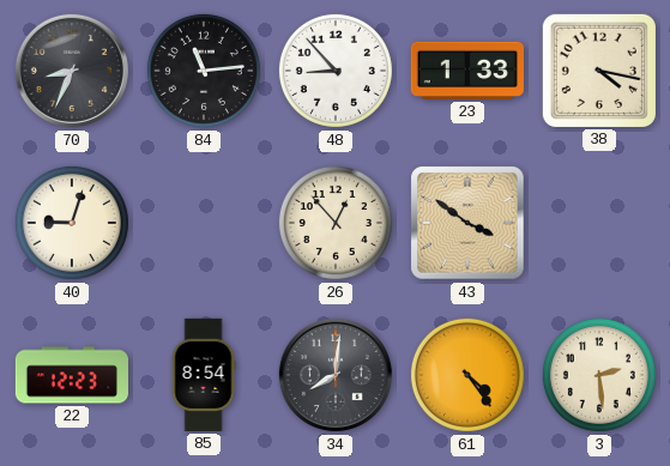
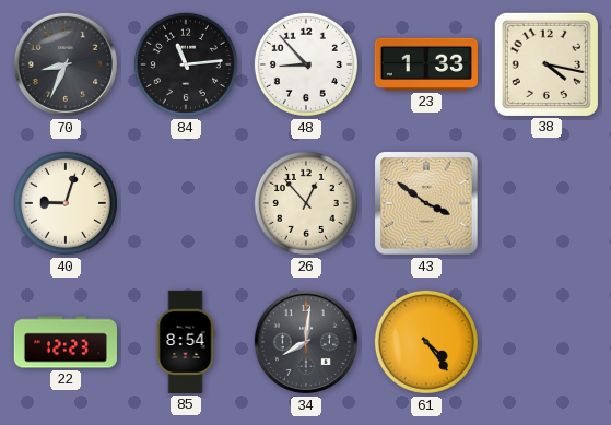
3: 2:29 -> none (599, 375)
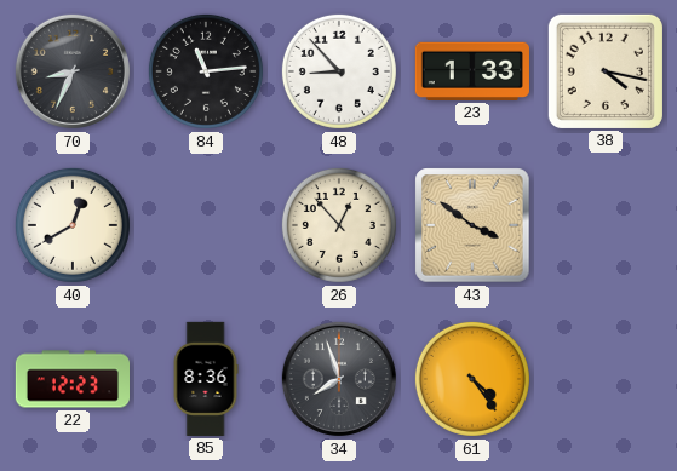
40: 9:03 -> 12:40 (73, 225)
85: 8:54 -> 8:36 (206, 379)
34: 8:01 -> 7:57 (339, 379)
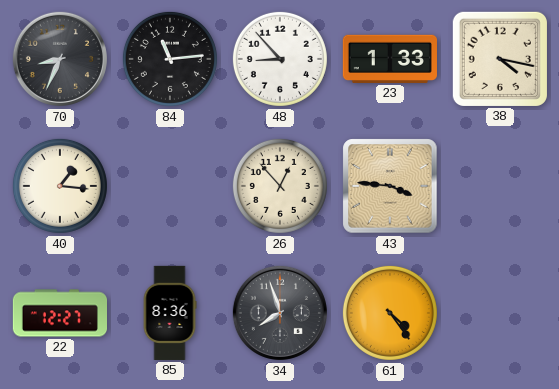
40: 12:40 -> 1:16 (60, 186)
43: 3:51 -> 3:46 (390, 186)
22: 12:23 -> 12:27 (59, 313)
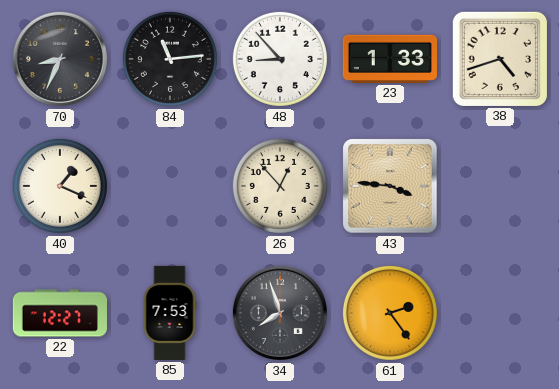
38: 4:17 -> 4:42 (500, 59)
40: 1:16 -> 1:19 (60, 186)
85: 8:36 -> 7:53 (170, 313)
61: 4:24 -> 2:24 (390, 313)
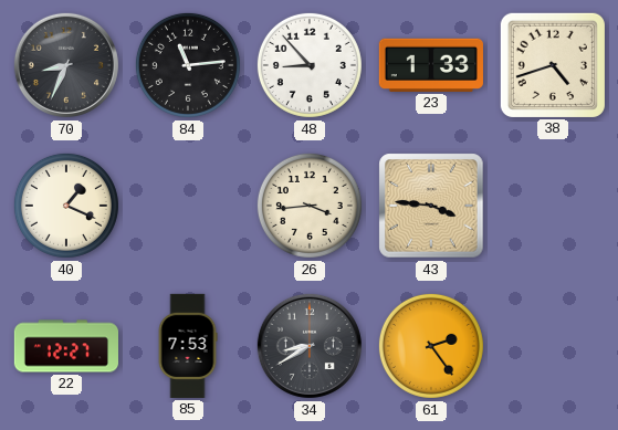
26: 12:53 -> 3:44 (310, 206)
34: 7:57 -> 8:40 (310, 346)
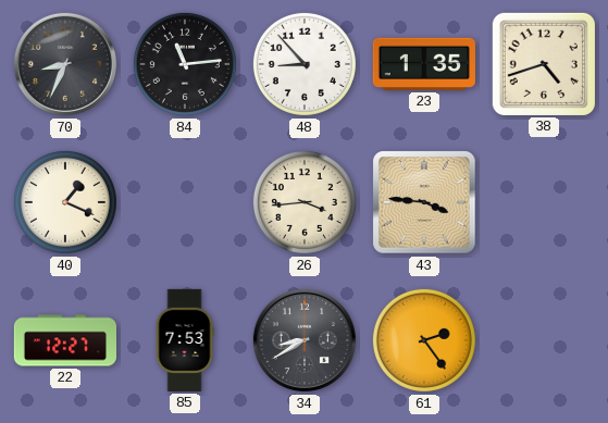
23: 1:33 -> 1:35 (424, 64)
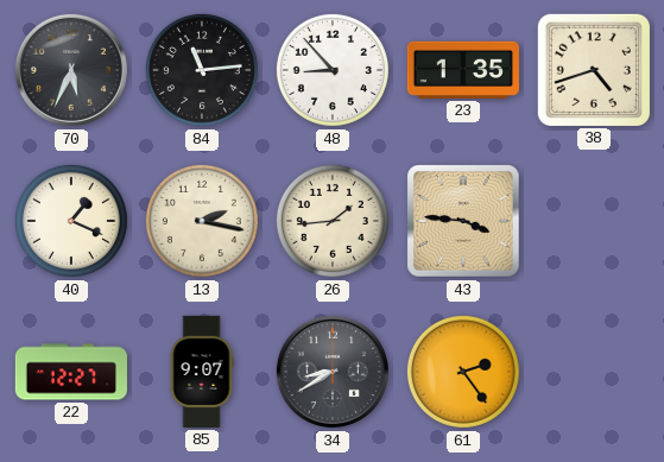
70: 8:34 -> 5:34 (71, 70)
13: none -> 2:17 (202, 221)
26: 3:44 -> 1:44 (333, 221)
85: 7:53 -> 9:07 (202, 372)
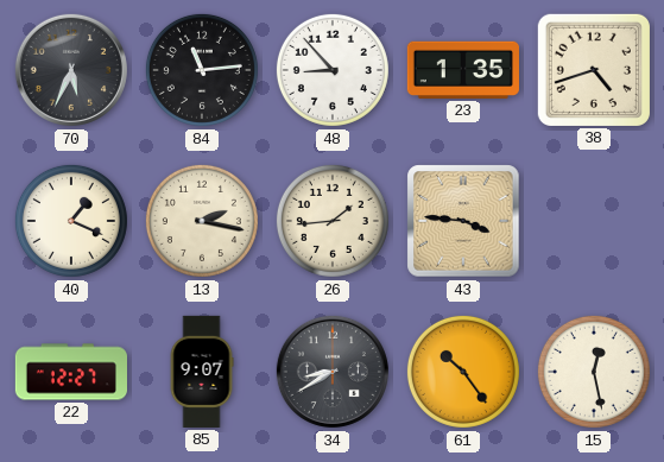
61: 2:24 -> 10:24 (463, 372)
15: none -> 12:28 (594, 372)
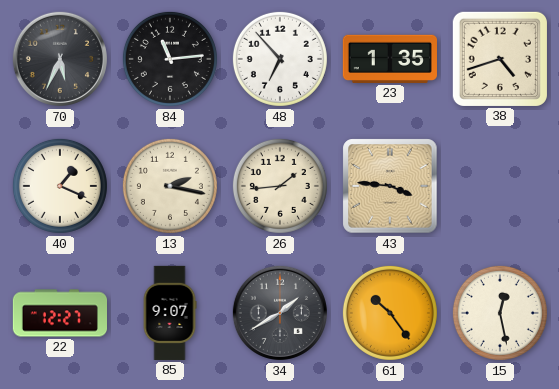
48: 8:53 -> 6:53 (280, 59)
34: 8:40 -> 1:40 (280, 313)
